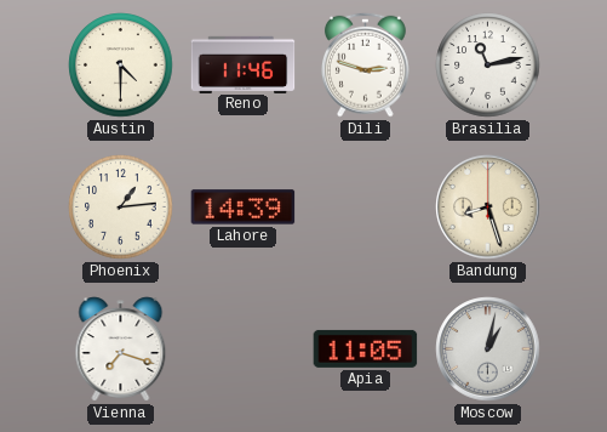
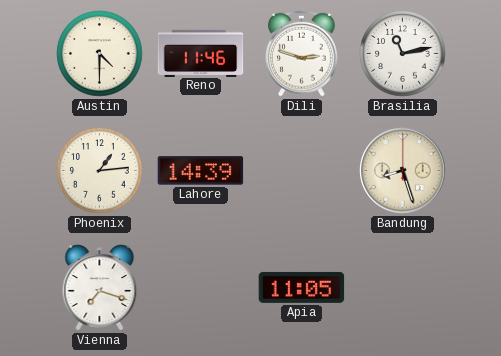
Moscow: 1:02 -> none (488, 349)
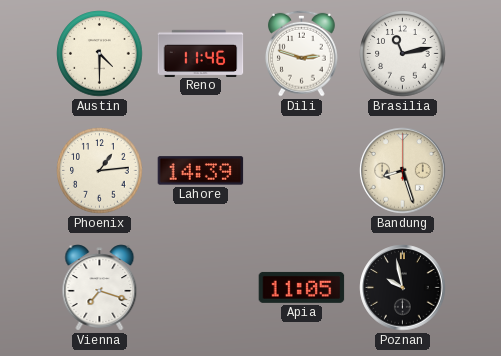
Poznan: none -> 9:58 (403, 288)
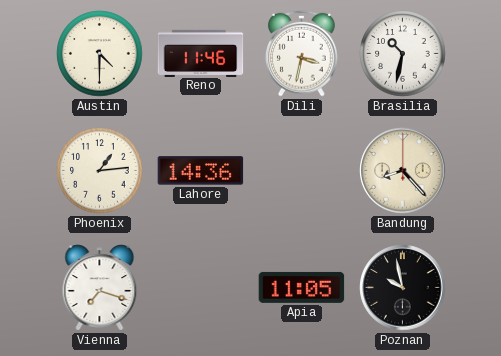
Dili: 2:48 -> 3:32 (301, 53)
Brasilia: 11:13 -> 10:32 (403, 54)
Lahore: 14:39 -> 14:36 (201, 171)
Bandung: 8:27 -> 8:23 (403, 171)
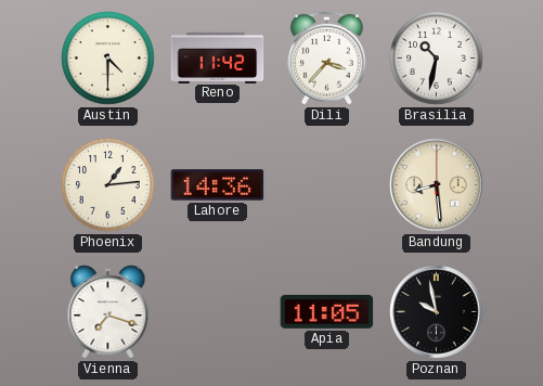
Reno: 11:46 -> 11:42 (218, 57)
Dili: 3:32 -> 3:37 (326, 57)
Bandung: 8:23 -> 8:29 (437, 185)
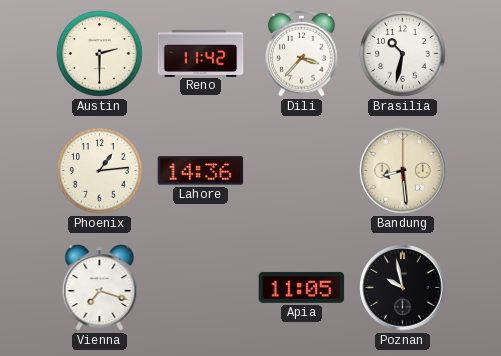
Austin: 4:30 -> 2:30 (100, 54)
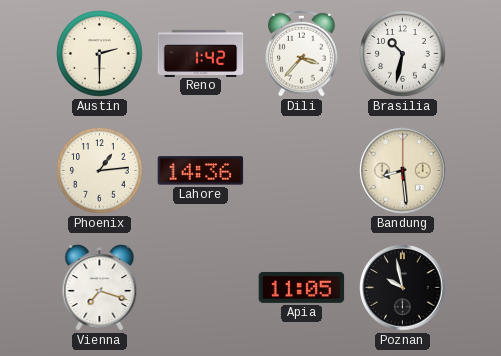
Reno: 11:42 -> 1:42 (201, 53)
